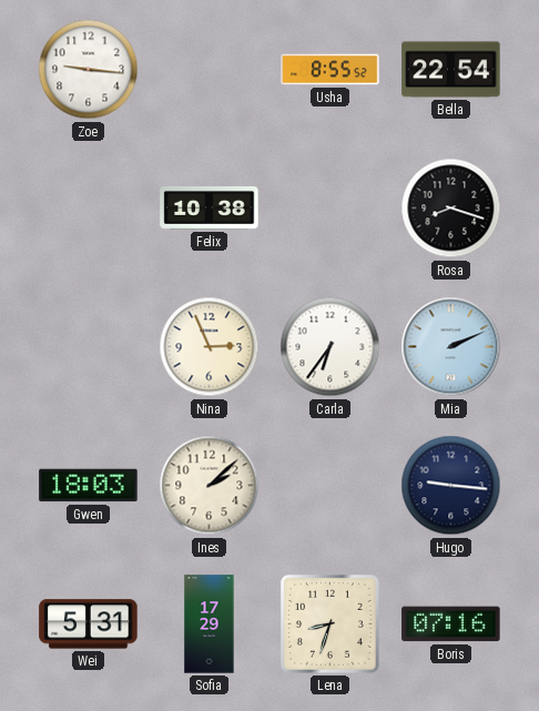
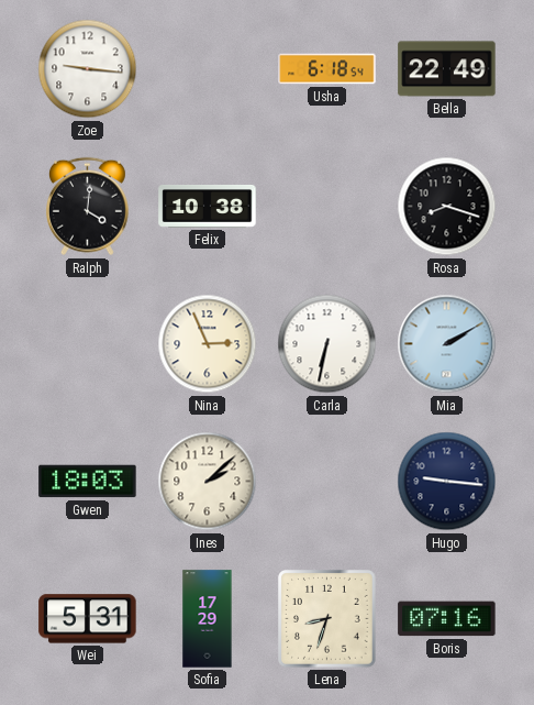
Usha: 8:55 -> 6:18 (327, 69)
Bella: 22:54 -> 22:49 (447, 69)
Ralph: none -> 4:01 (87, 207)
Carla: 6:36 -> 6:32 (327, 344)
Mia: 2:11 -> 2:10 (447, 344)
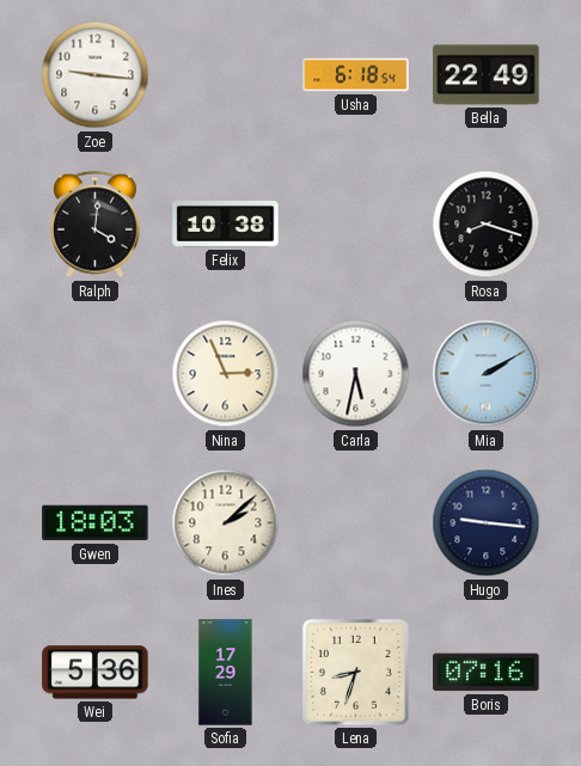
Carla: 6:32 -> 5:32 (356, 374)
Wei: 5:31 -> 5:36 (96, 673)
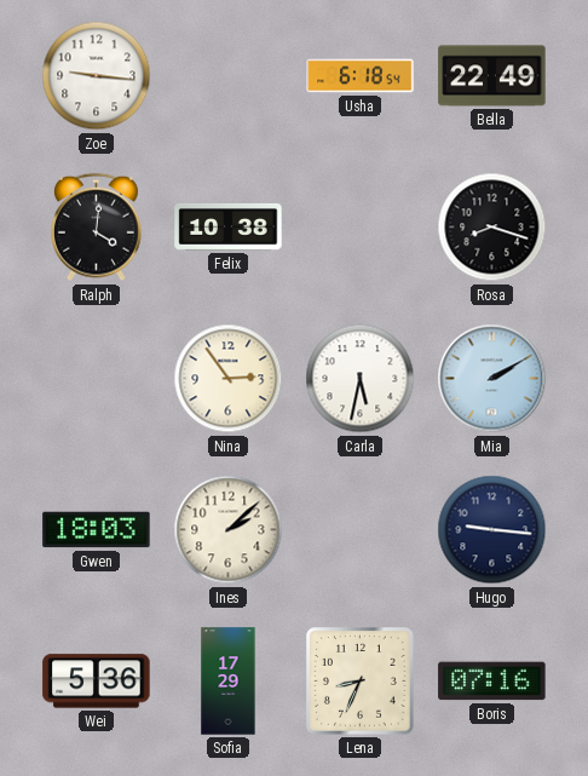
Nina: 2:56 -> 2:54 (229, 379)
Lena: 8:33 -> 8:34 (361, 682)
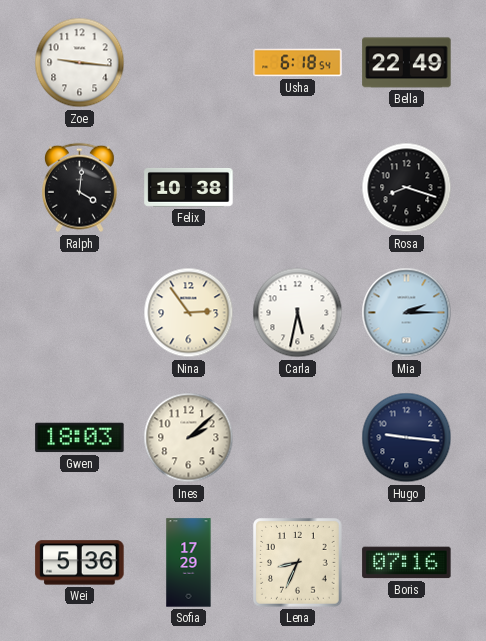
Mia: 2:10 -> 2:15 (407, 313)
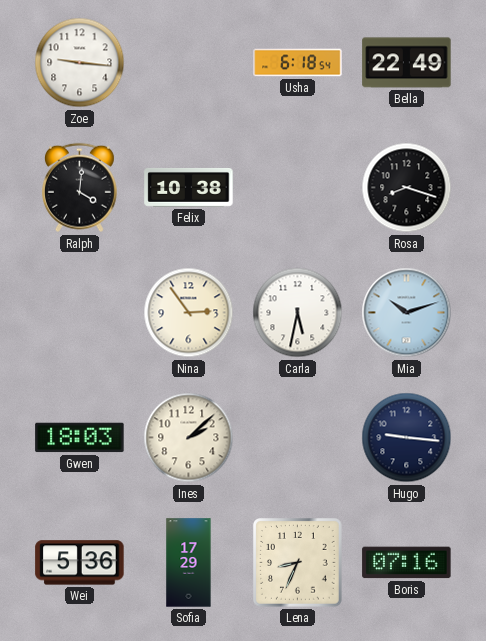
Mia: 2:15 -> 10:12 (407, 313)
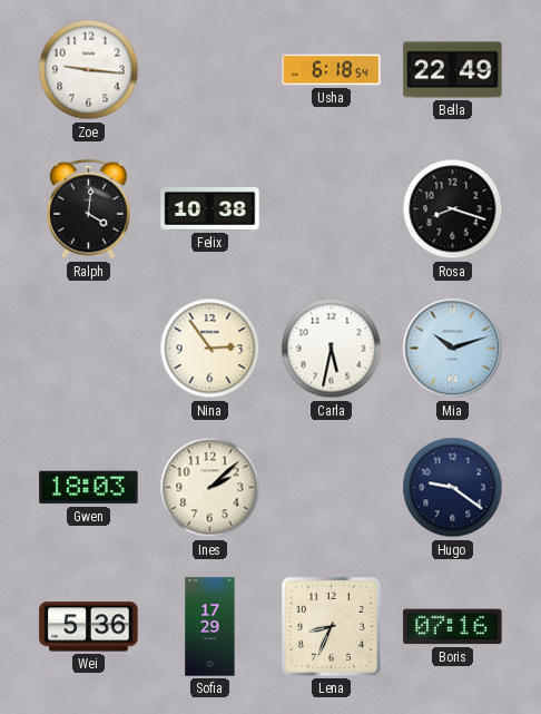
Hugo: 9:16 -> 9:21 (453, 488)
